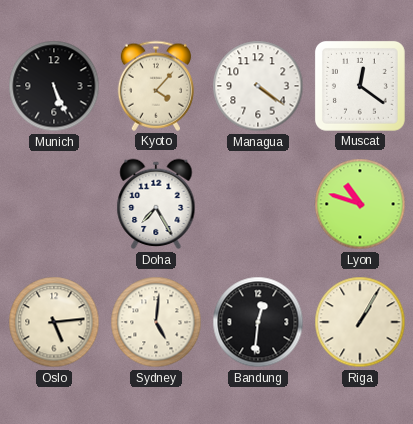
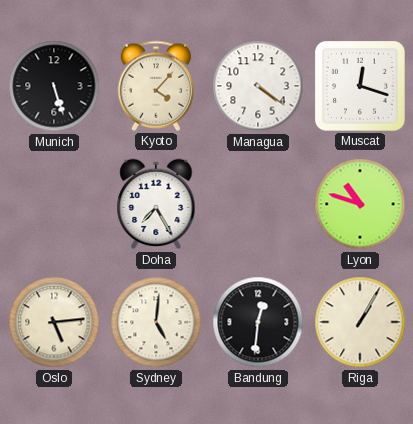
Munich: 5:26 -> 5:27 (54, 86)
Muscat: 12:21 -> 12:18 (360, 86)
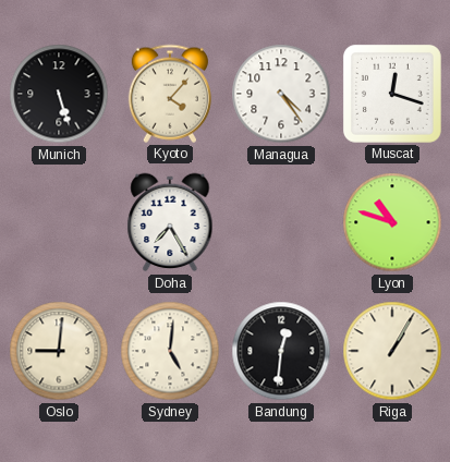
Managua: 4:21 -> 4:24 (281, 94)
Oslo: 5:14 -> 9:01 (59, 351)
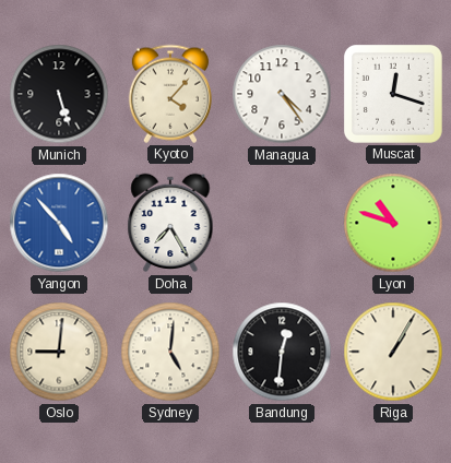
Yangon: none -> 4:53 (59, 223)
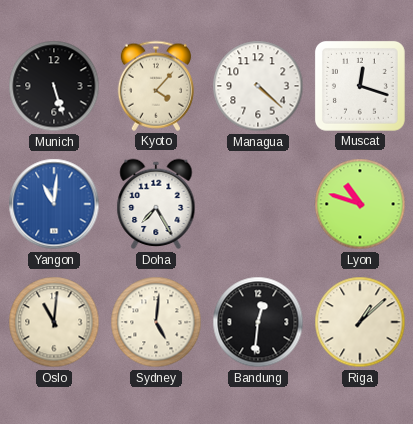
Managua: 4:24 -> 4:22 (258, 86)
Yangon: 4:53 -> 11:01 (54, 204)
Oslo: 9:01 -> 11:01 (54, 322)
Riga: 1:05 -> 1:08 (360, 322)
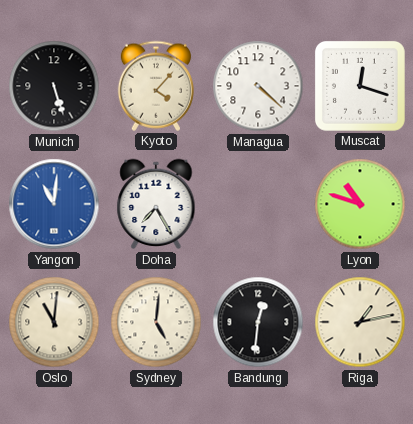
Riga: 1:08 -> 1:13 (360, 322)
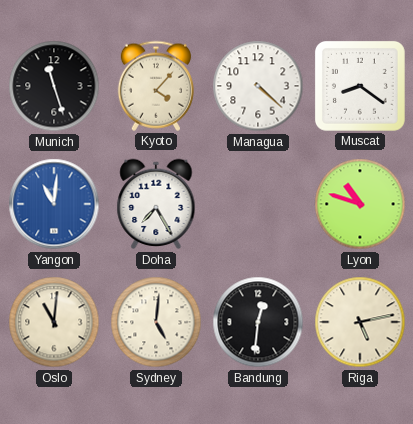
Munich: 5:27 -> 11:27 (54, 86)
Muscat: 12:18 -> 8:21 (360, 86)
Riga: 1:13 -> 5:13 (360, 322)
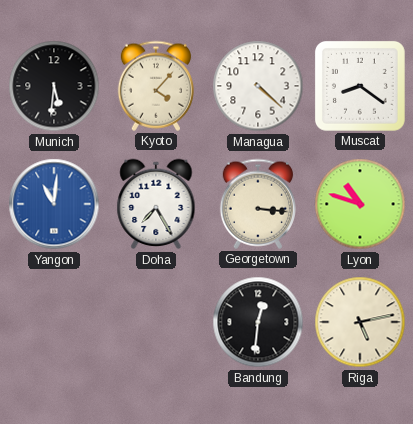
Munich: 11:27 -> 5:31 (54, 86)
Georgetown: none -> 3:16 (258, 204)
Oslo: 11:01 -> none (54, 322)
Sydney: 5:01 -> none (156, 322)
